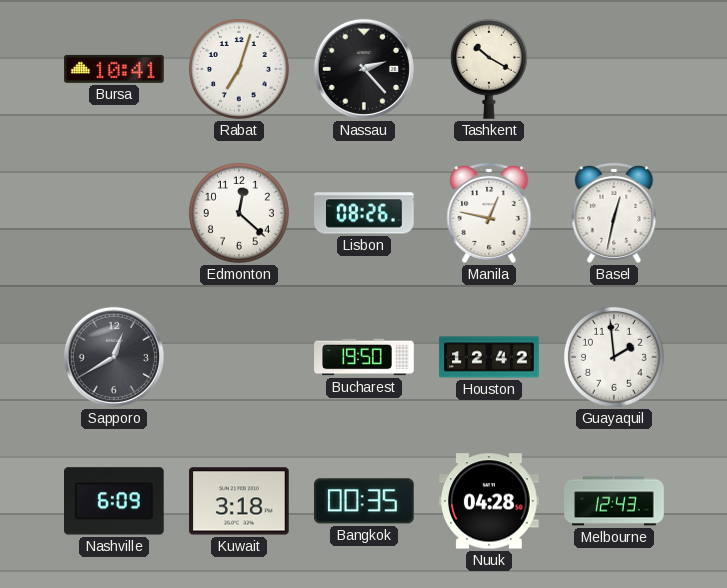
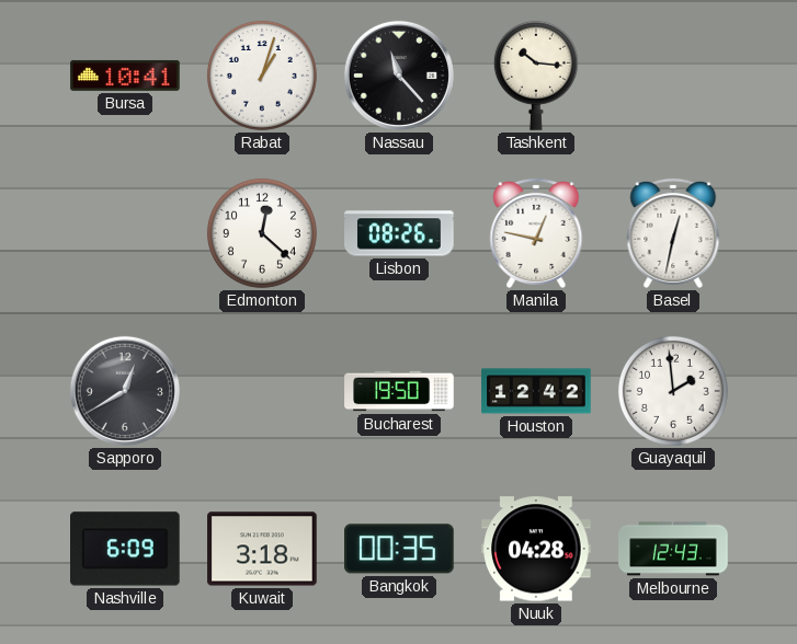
Rabat: 7:03 -> 1:03 (262, 76)
Nassau: 2:23 -> 11:23 (399, 76)
Tashkent: 10:20 -> 10:16 (536, 76)
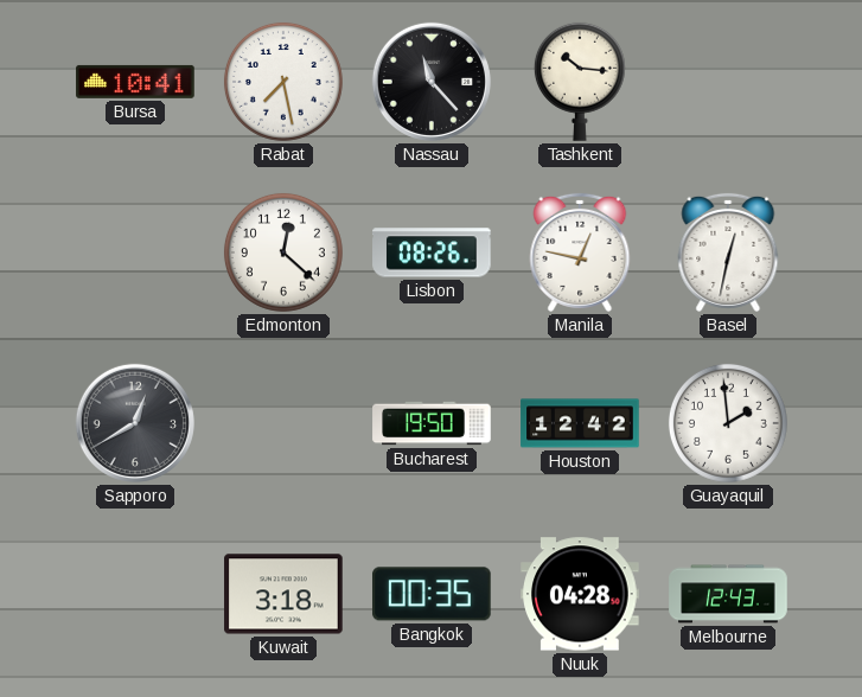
Rabat: 1:03 -> 7:28 (283, 82)
Nashville: 6:09 -> none (126, 549)
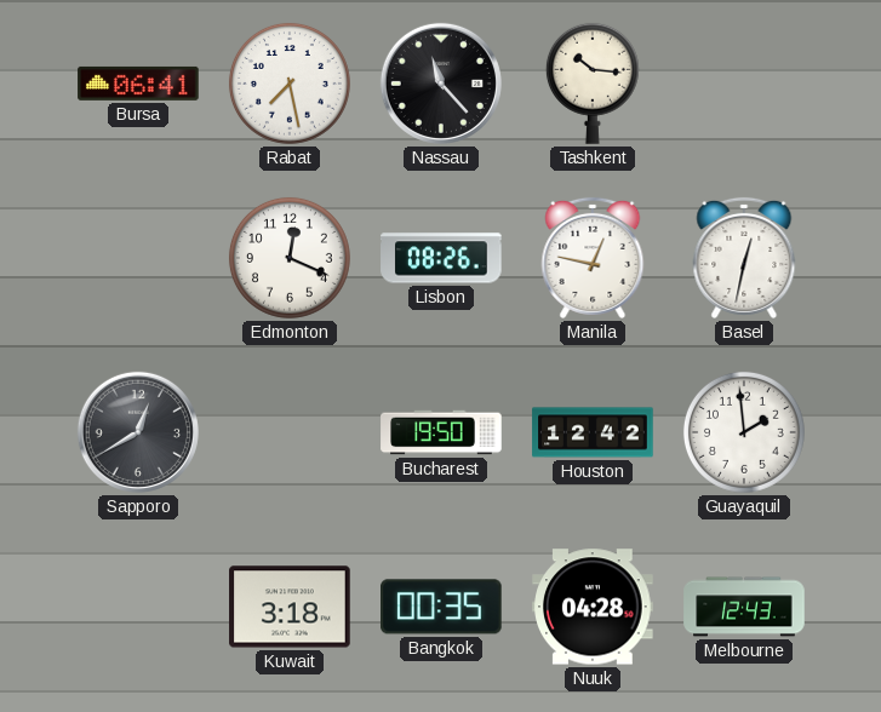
Bursa: 10:41 -> 06:41 (138, 84)
Edmonton: 12:22 -> 12:19 (290, 258)
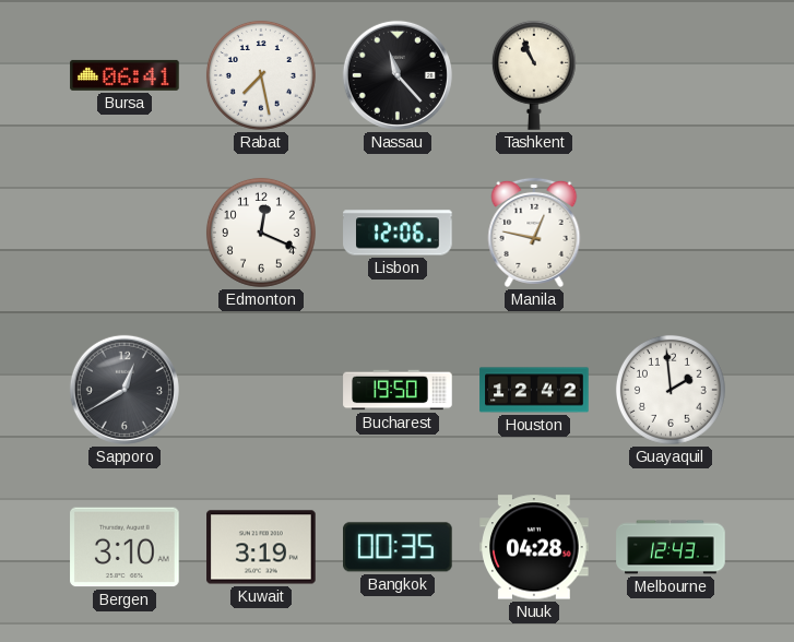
Tashkent: 10:16 -> 10:56 (534, 75)
Lisbon: 08:26 -> 12:06 (398, 233)
Basel: 12:32 -> none (744, 258)
Bergen: none -> 3:10 (125, 547)
Kuwait: 3:18 -> 3:19 (261, 547)
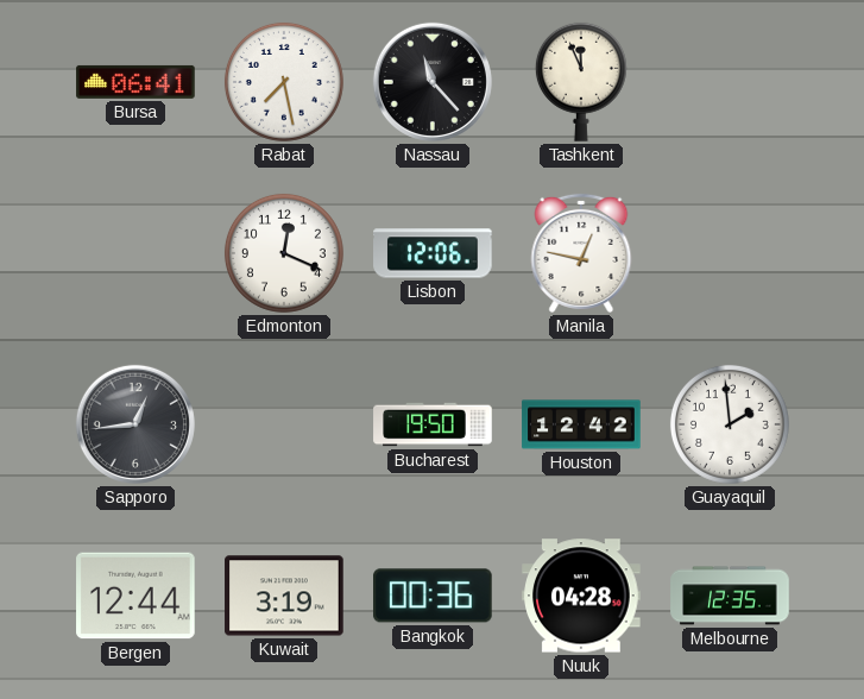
Tashkent: 10:56 -> 11:56 (581, 82)
Sapporo: 12:40 -> 12:44 (135, 424)
Bergen: 3:10 -> 12:44 (135, 596)
Bangkok: 00:35 -> 00:36 (434, 596)
Melbourne: 12:43 -> 12:35 (730, 596)
